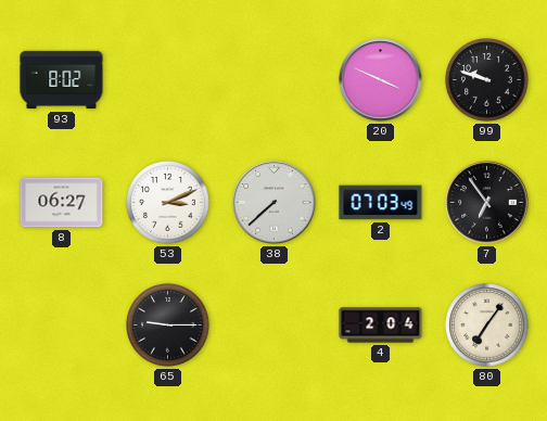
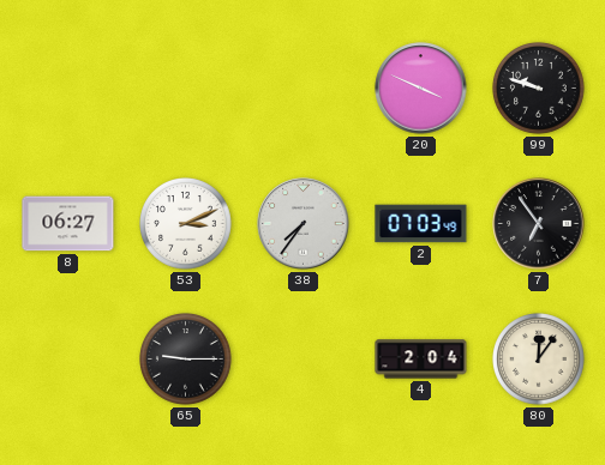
93: 8:02 -> none (62, 80)
38: 7:38 -> 7:36 (304, 224)
80: 7:06 -> 12:06 (539, 360)
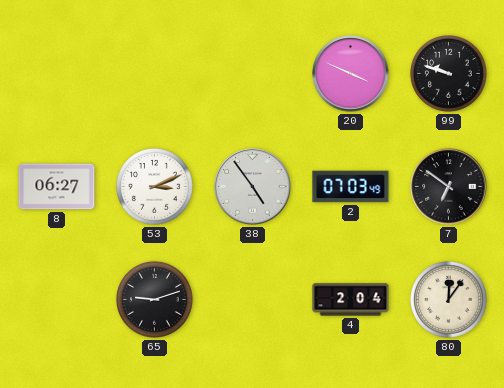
38: 7:36 -> 4:54 (253, 187)
7: 6:54 -> 6:51 (449, 187)
65: 9:15 -> 9:12 (155, 300)
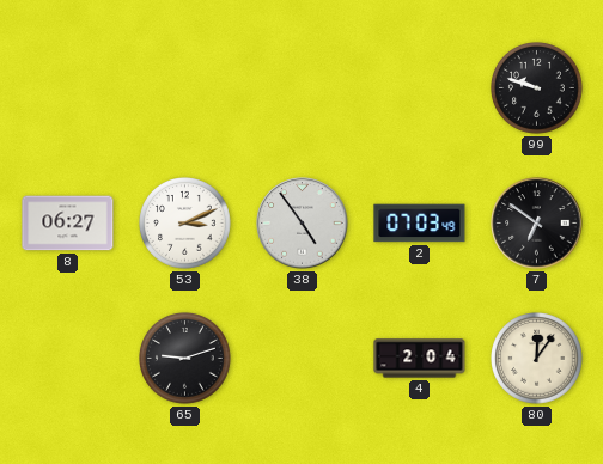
20: 3:49 -> none (351, 74)
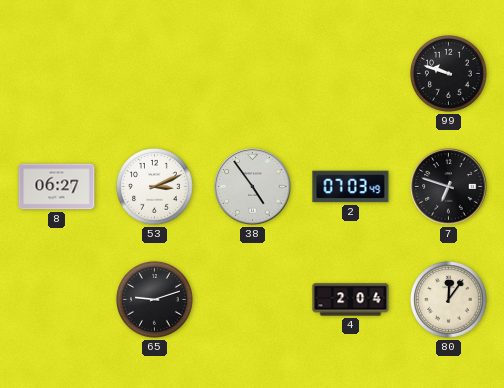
7: 6:51 -> 6:48 (449, 187)
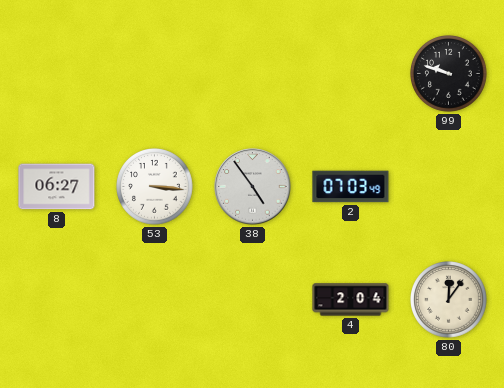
53: 3:11 -> 3:16 (155, 187)
7: 6:48 -> none (449, 187)
65: 9:12 -> none (155, 300)
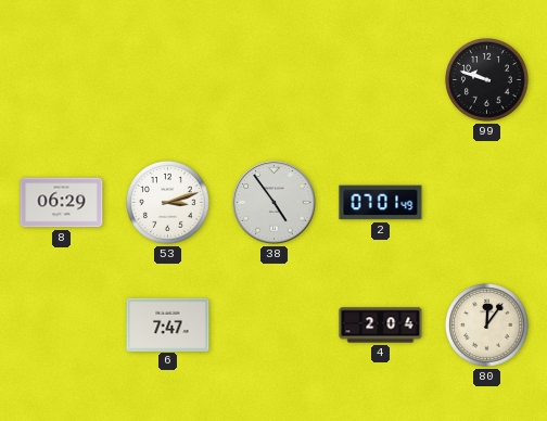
8: 06:27 -> 06:29 (62, 203)
53: 3:16 -> 3:12 (168, 203)
2: 07:03 -> 07:01 (381, 203)
6: none -> 7:47 (168, 324)
